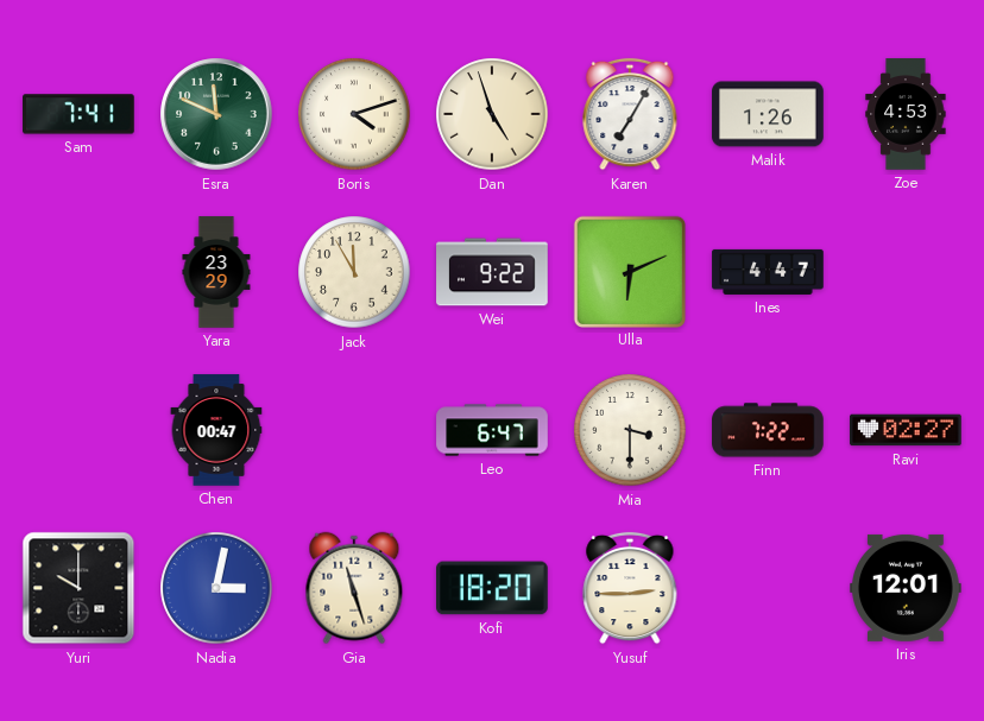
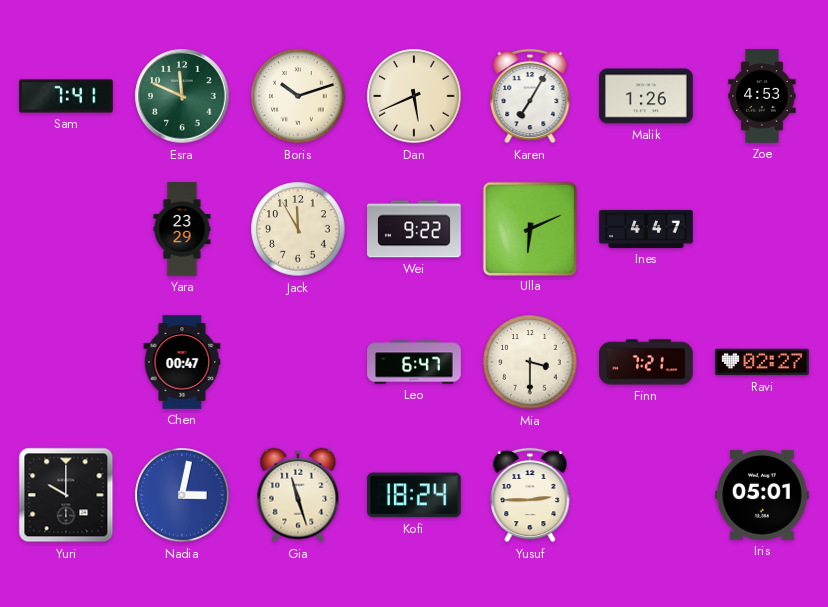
Boris: 4:12 -> 10:12 (298, 96)
Dan: 4:57 -> 5:41 (414, 96)
Finn: 7:22 -> 7:21 (646, 362)
Kofi: 18:20 -> 18:24 (415, 495)
Iris: 12:01 -> 05:01 (763, 495)
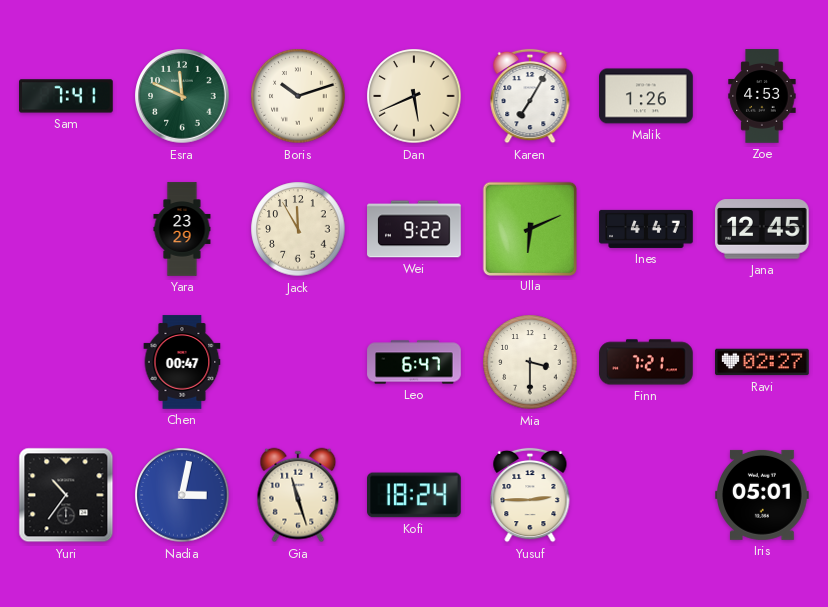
Jana: none -> 12:45 (763, 229)
Yuri: 10:00 -> 10:36 (66, 495)
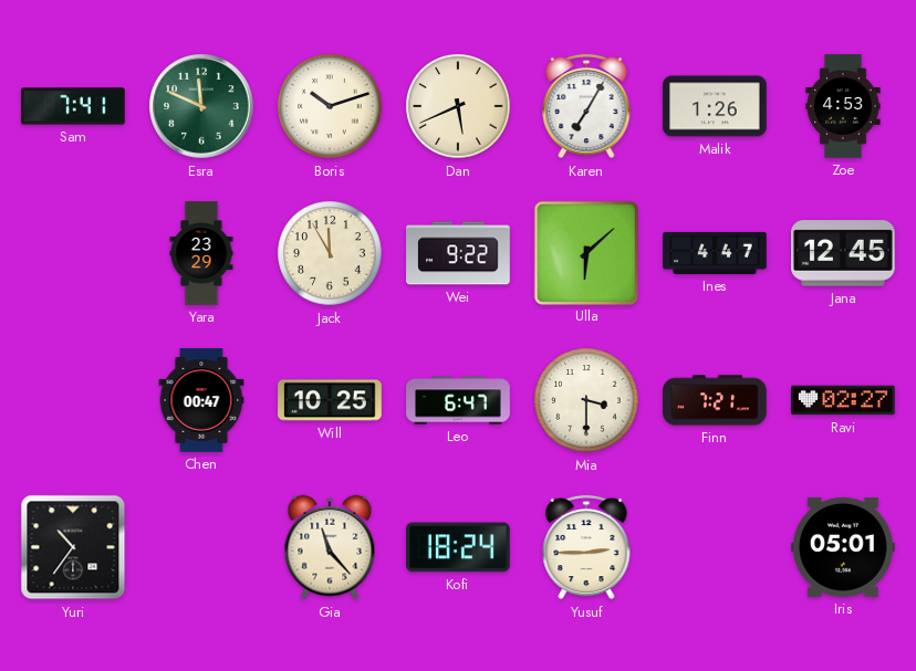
Ulla: 6:11 -> 6:08 (585, 252)
Will: none -> 10:25 (330, 400)
Nadia: 3:02 -> none (182, 495)
Gia: 11:27 -> 11:23 (330, 547)
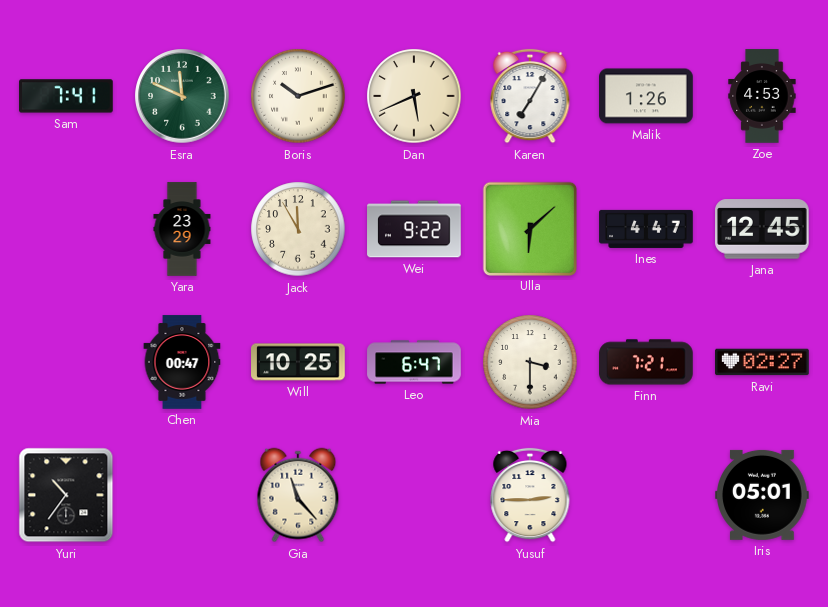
Kofi: 18:24 -> none (459, 547)
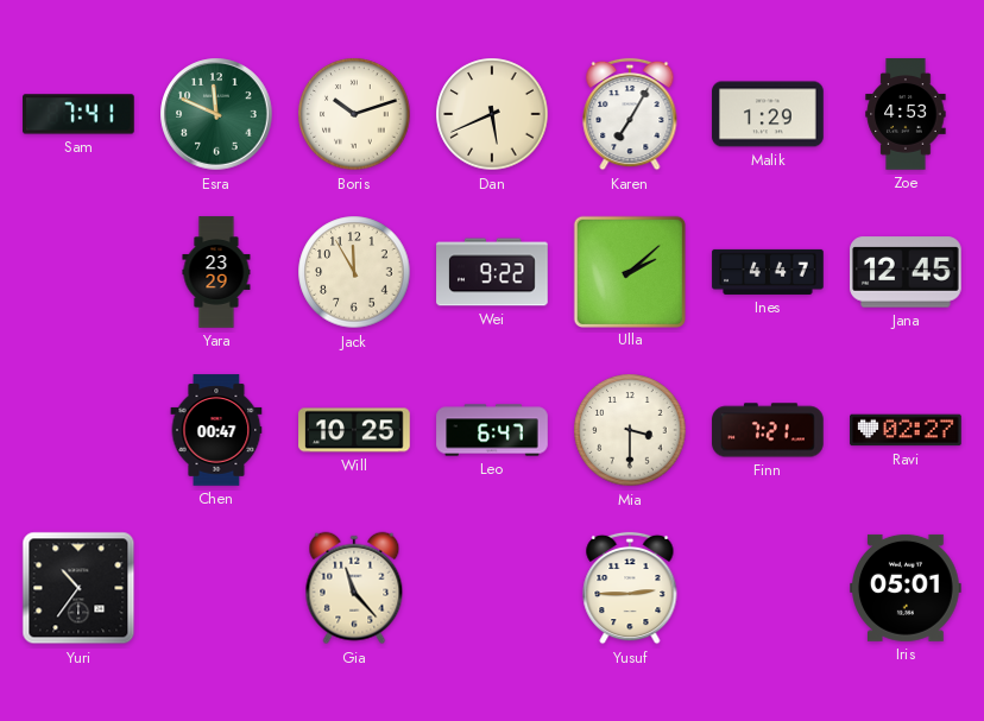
Malik: 1:26 -> 1:29 (768, 114)
Ulla: 6:08 -> 2:08 (629, 271)
